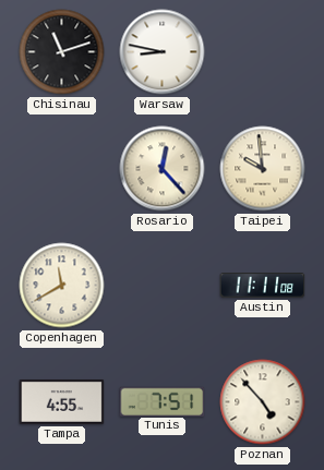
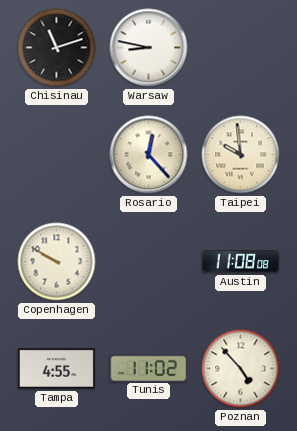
Copenhagen: 11:40 -> 9:50 (57, 262)
Austin: 11:11 -> 11:08 (241, 262)
Tunis: 7:51 -> 11:02 (149, 368)
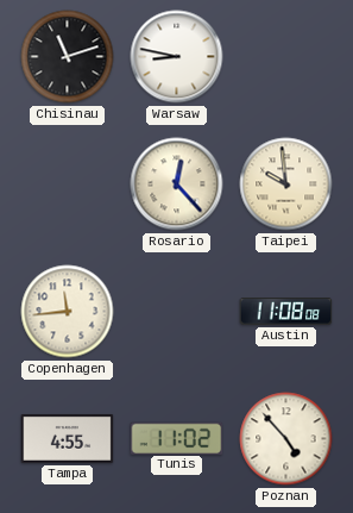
Copenhagen: 9:50 -> 11:44 (68, 312)
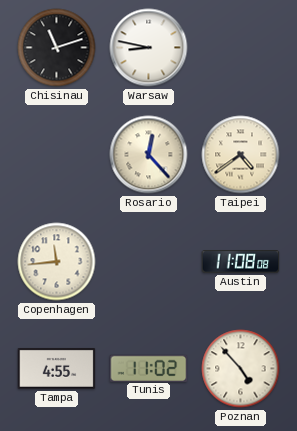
Taipei: 9:59 -> 4:39 (241, 155)
